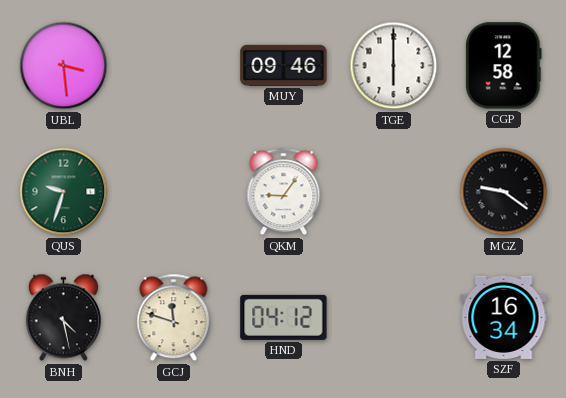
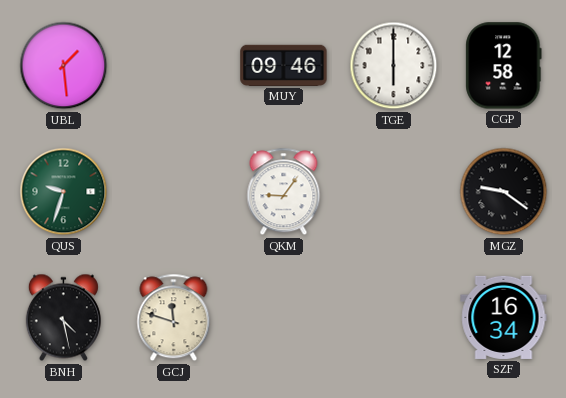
UBL: 3:29 -> 1:29 (64, 66)
HND: 04:12 -> none (284, 317)
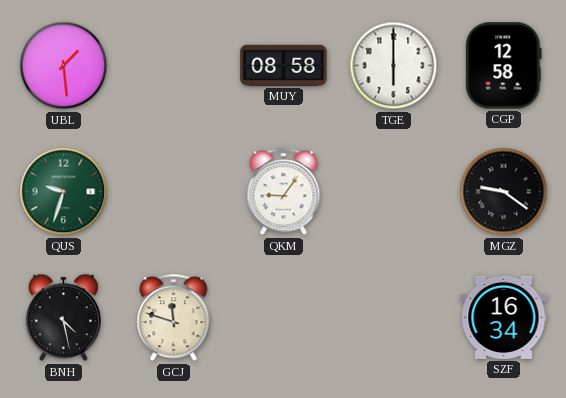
MUY: 09:46 -> 08:58 (284, 65)
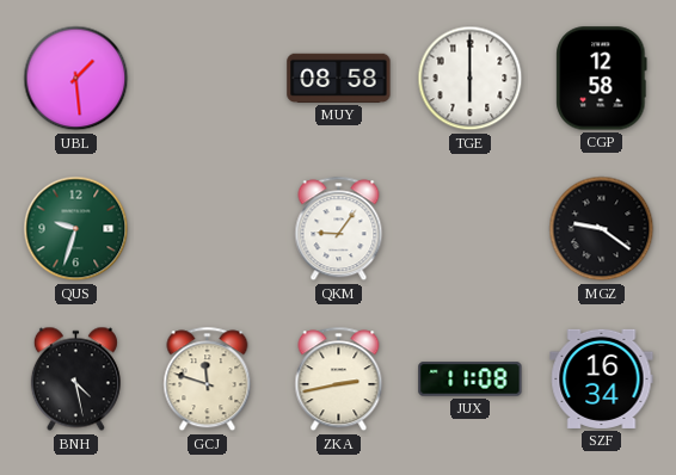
ZKA: none -> 2:43 (339, 380)
JUX: none -> 11:08 (471, 380)
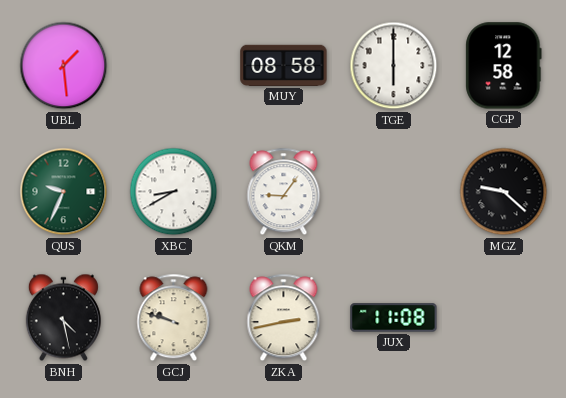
QUS: 9:33 -> 9:34 (64, 192)
XBC: none -> 8:40 (174, 192)
MGZ: 9:21 -> 9:22 (504, 192)
GCJ: 11:48 -> 9:48 (174, 318)
SZF: 16:34 -> none (602, 378)
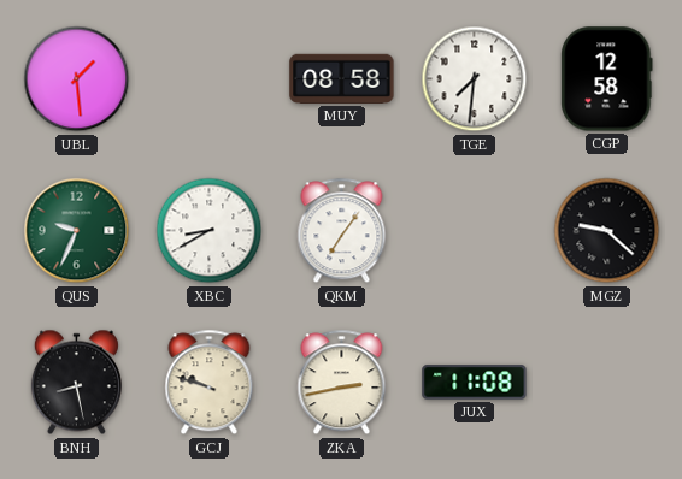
TGE: 6:00 -> 7:31 (475, 79)
QKM: 9:06 -> 7:06 (342, 231)
BNH: 4:28 -> 8:28 (76, 383)
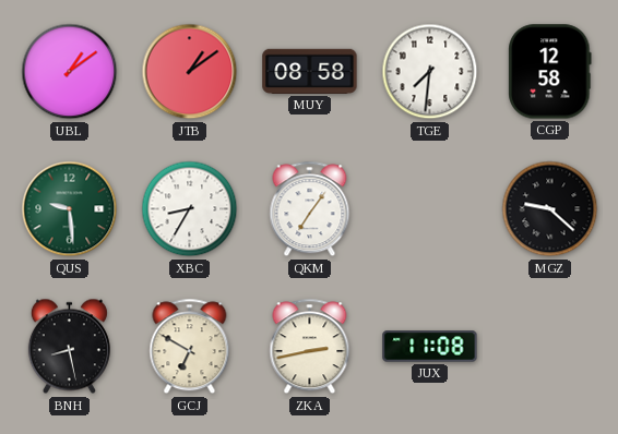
UBL: 1:29 -> 1:09 (70, 72)
JTB: none -> 1:09 (190, 72)
QUS: 9:34 -> 9:29 (70, 209)
XBC: 8:40 -> 8:35 (190, 209)
GCJ: 9:48 -> 6:50 (190, 347)
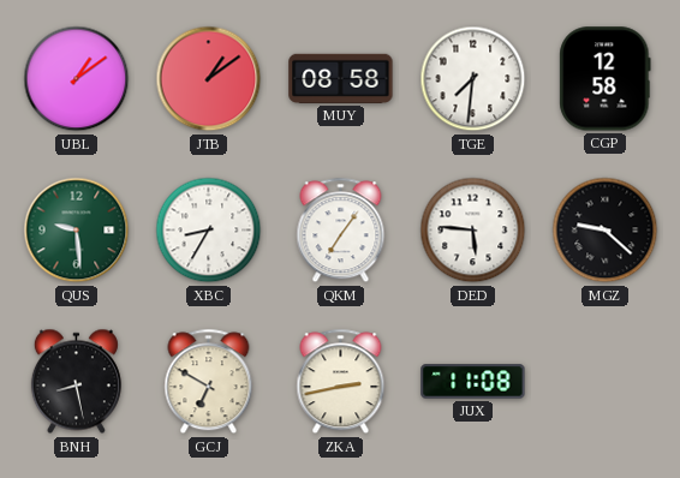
DED: none -> 5:46 (473, 231)
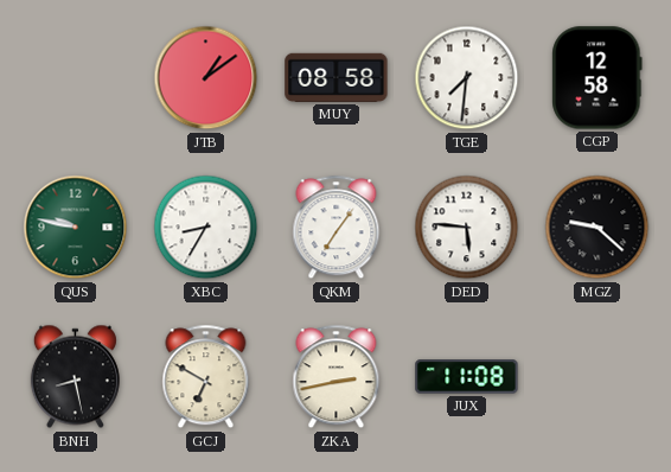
UBL: 1:09 -> none (77, 79)
QUS: 9:29 -> 9:47 (76, 228)
